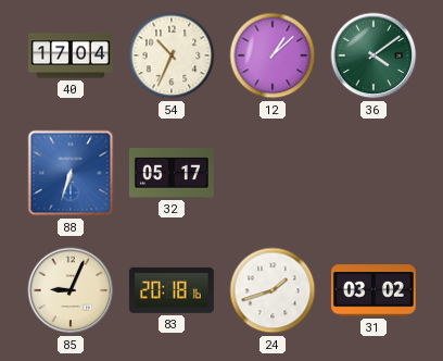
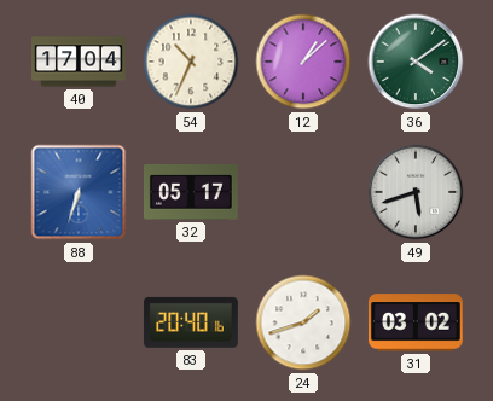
49: none -> 5:42 (416, 192)
85: 9:04 -> none (71, 290)
83: 20:18 -> 20:40 (191, 322)
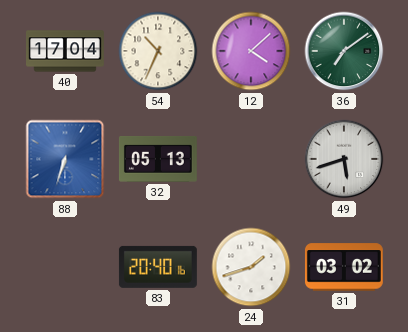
12: 1:08 -> 4:08 (251, 51)
36: 4:09 -> 7:09 (344, 51)
32: 05:17 -> 05:13 (158, 160)
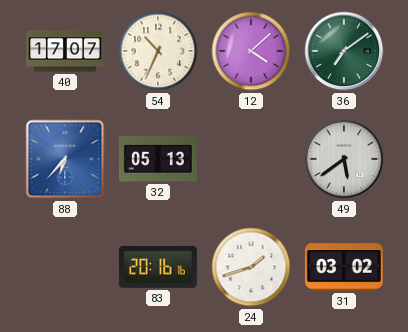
40: 17:04 -> 17:07 (66, 51)
88: 6:33 -> 6:37 (65, 159)
49: 5:42 -> 5:39 (344, 159)
83: 20:40 -> 20:16 (158, 267)
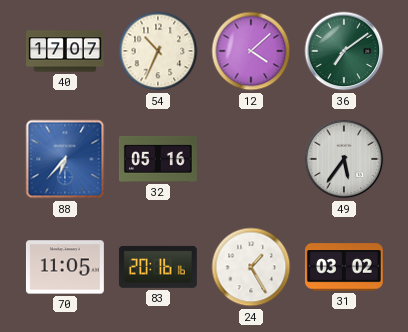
32: 05:13 -> 05:16 (158, 160)
49: 5:39 -> 5:36 (344, 159)
70: none -> 11:05 (65, 267)
24: 1:42 -> 1:25 (251, 267)
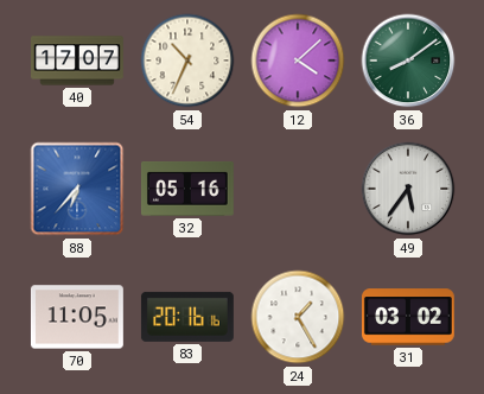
36: 7:09 -> 8:09 (408, 61)
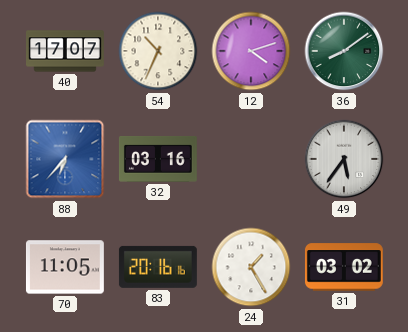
12: 4:08 -> 4:12 (251, 51)
32: 05:16 -> 03:16 (158, 160)
